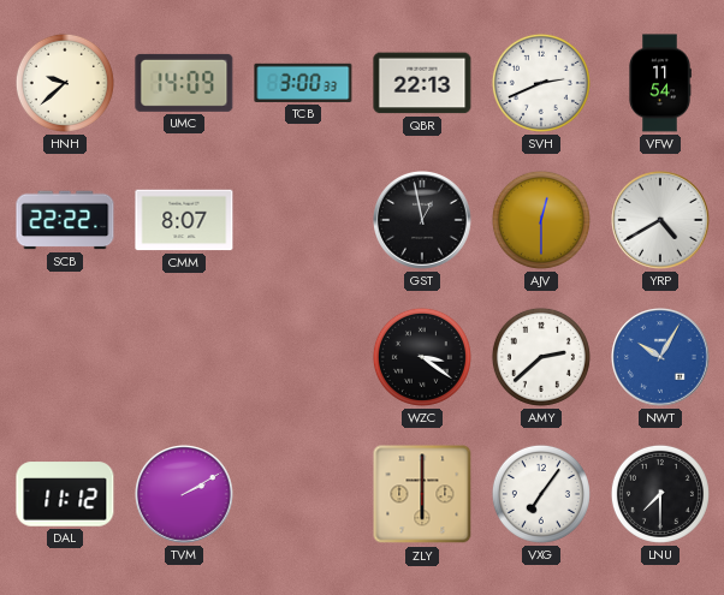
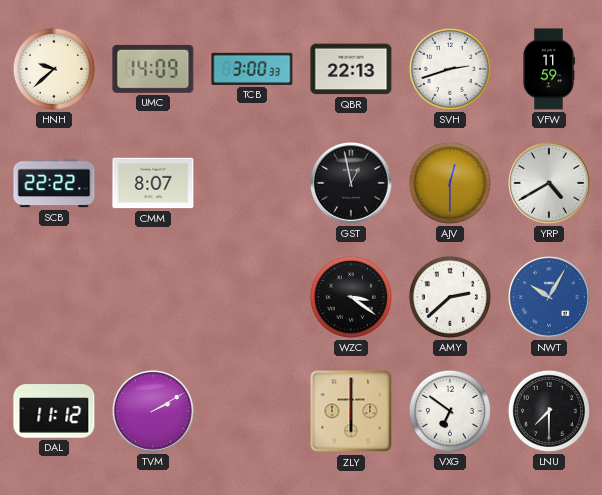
SVH: 2:41 -> 2:42 (450, 69)
VFW: 11:54 -> 11:59 (549, 69)
VXG: 7:06 -> 6:51 (450, 411)
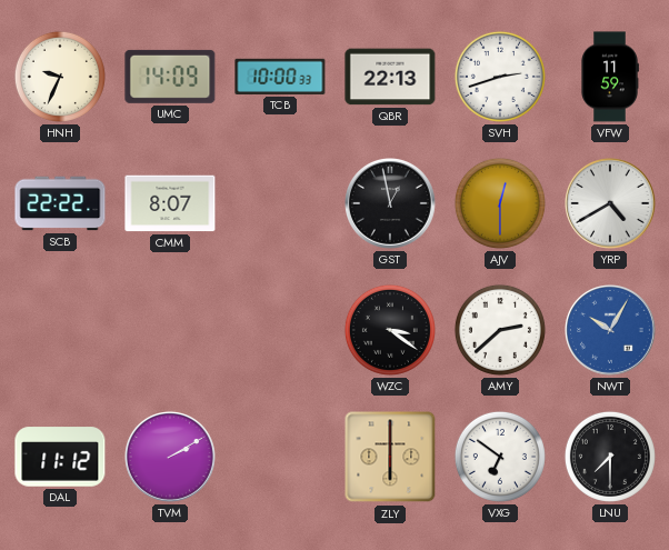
HNH: 9:38 -> 9:34 (60, 77)
TCB: 3:00 -> 10:00 (280, 77)
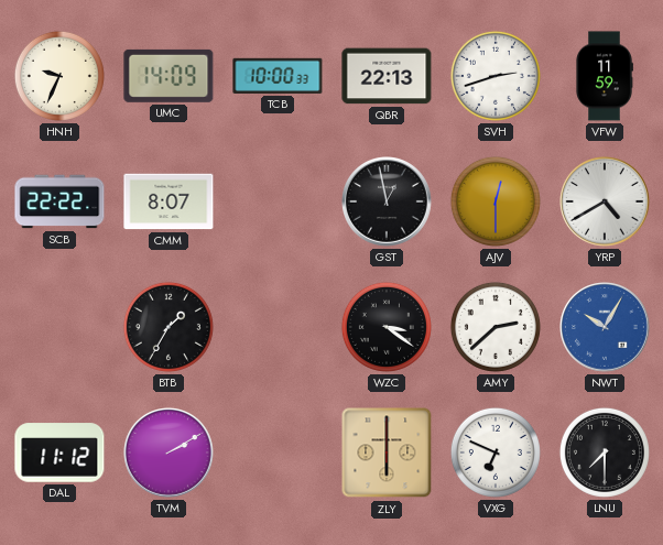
BTB: none -> 1:35 (169, 327)
VXG: 6:51 -> 6:49 (496, 453)
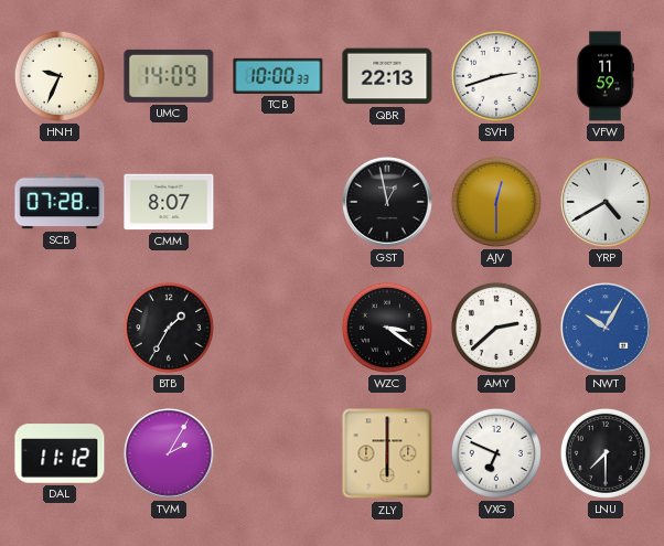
SCB: 22:22 -> 07:28 (60, 202)
TVM: 2:10 -> 2:05 (170, 454)
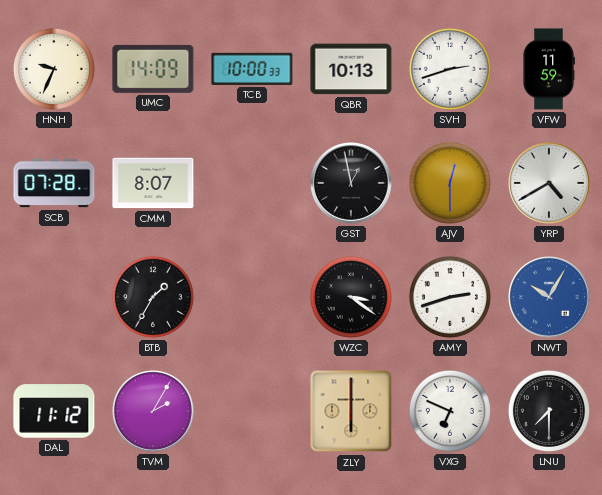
QBR: 22:13 -> 10:13 (351, 69)
AMY: 2:38 -> 2:42 (450, 297)
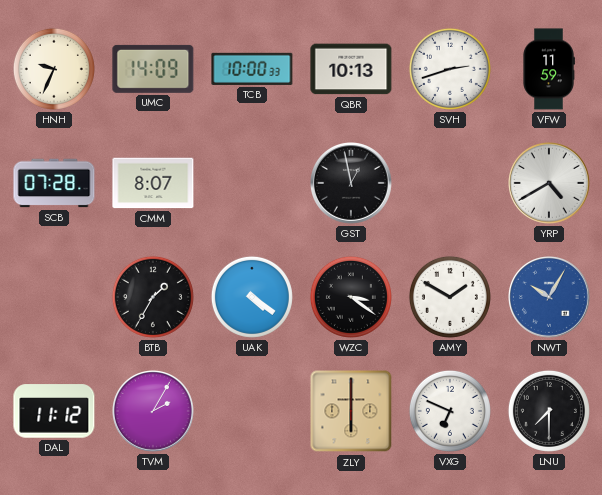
AJV: 12:30 -> none (450, 183)
UAK: none -> 4:21 (252, 297)
AMY: 2:42 -> 1:50 (450, 297)
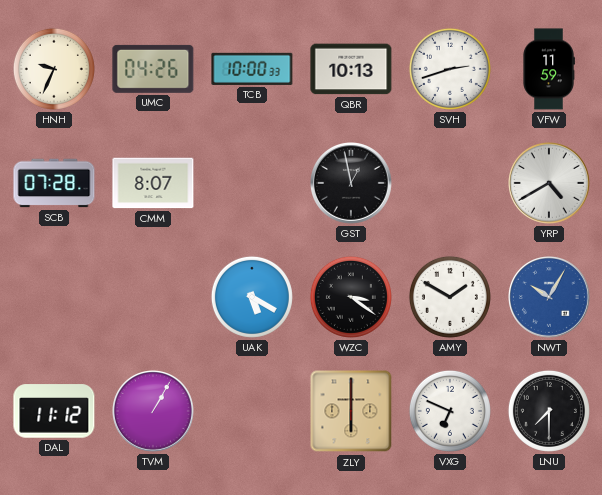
UMC: 14:09 -> 04:26 (153, 69)
BTB: 1:35 -> none (153, 297)
UAK: 4:21 -> 5:20 (252, 297)
TVM: 2:05 -> 1:05 (154, 412)
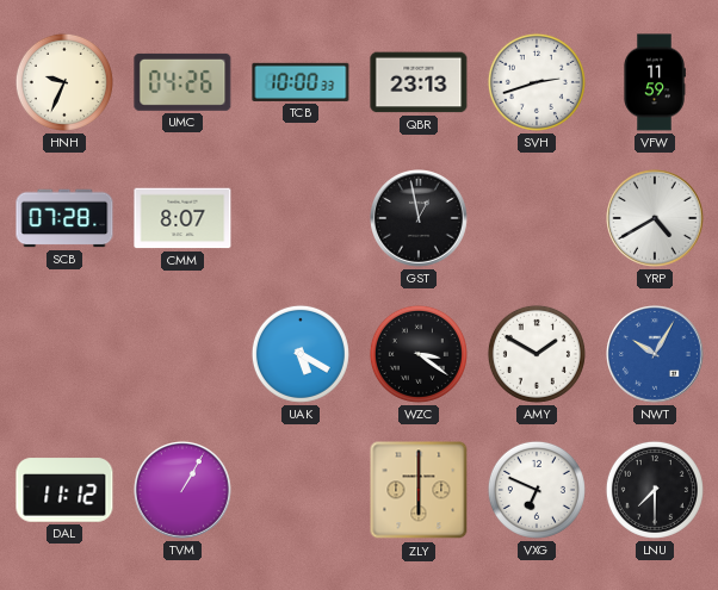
QBR: 10:13 -> 23:13 (419, 82)
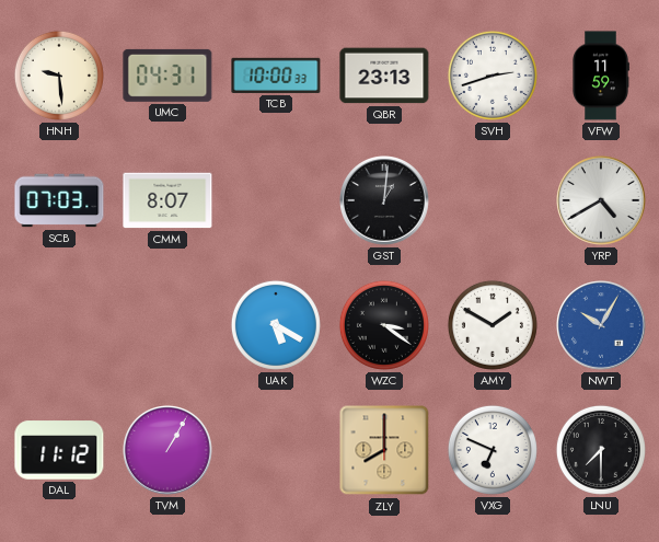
HNH: 9:34 -> 9:29 (59, 76)
UMC: 04:26 -> 04:31 (167, 76)
SCB: 07:28 -> 07:03 (59, 200)
GST: 12:58 -> 1:01 (385, 201)
ZLY: 6:00 -> 8:00 (384, 450)
